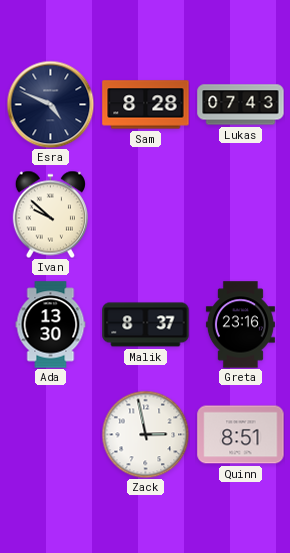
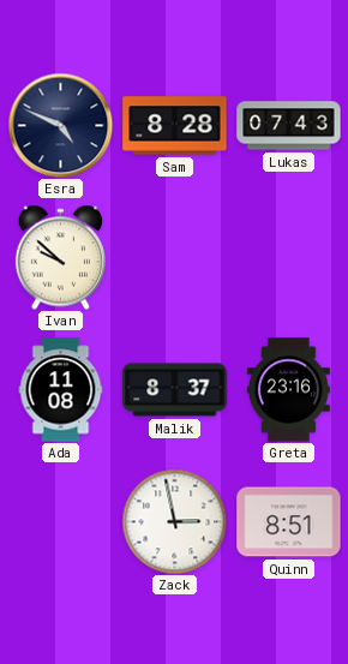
Ada: 13:30 -> 11:08 (61, 390)
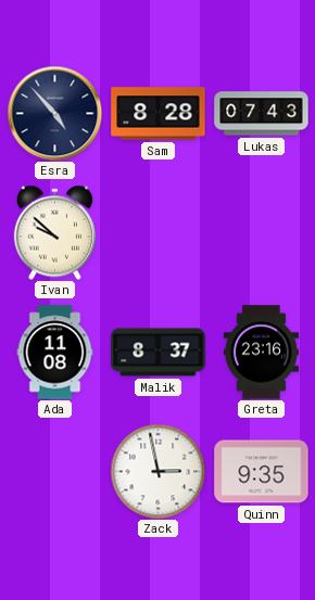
Esra: 4:49 -> 4:53 (54, 113)
Quinn: 8:51 -> 9:35 (262, 472)
